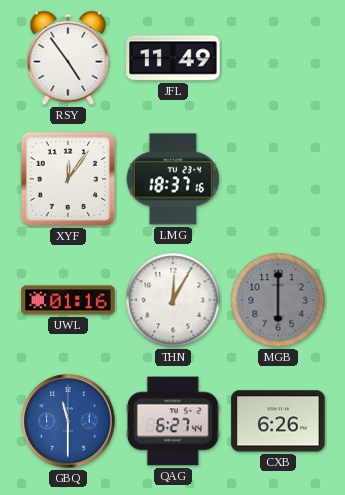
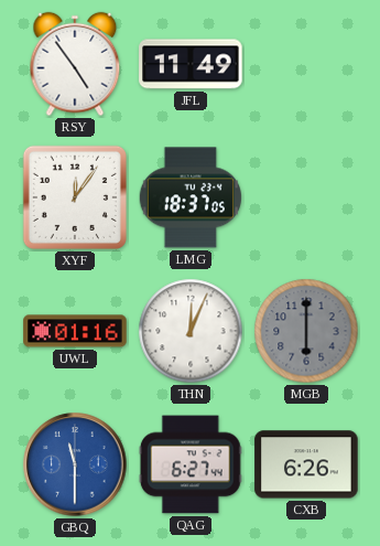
LMG: 18:37:16 -> 18:37:05 (191, 197)
THN: 12:05 -> 12:04 (191, 331)
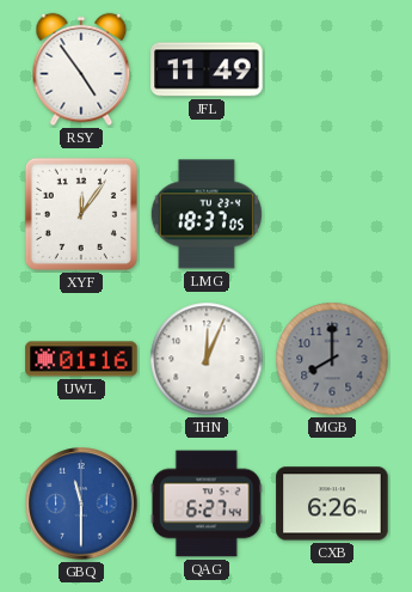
MGB: 6:00 -> 8:00 (332, 359)
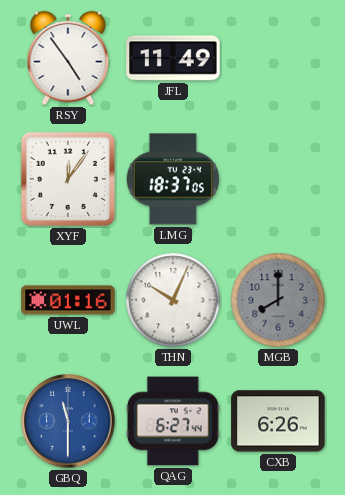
THN: 12:04 -> 10:04 (173, 300)
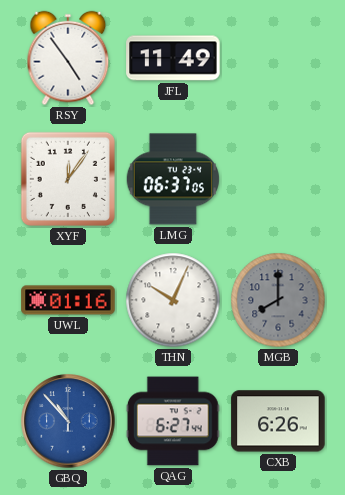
LMG: 18:37 -> 06:37 (173, 179)
GBQ: 11:30 -> 10:53 (68, 421)
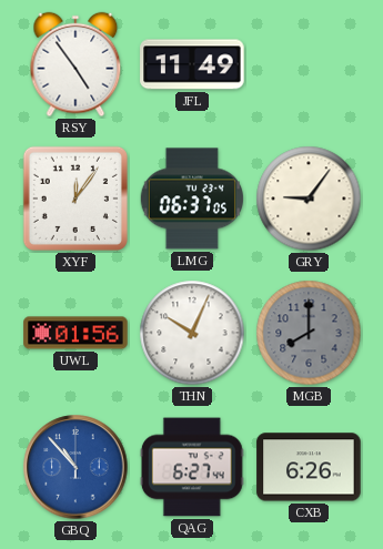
GRY: none -> 9:06 (309, 199)
UWL: 01:16 -> 01:56 (75, 333)
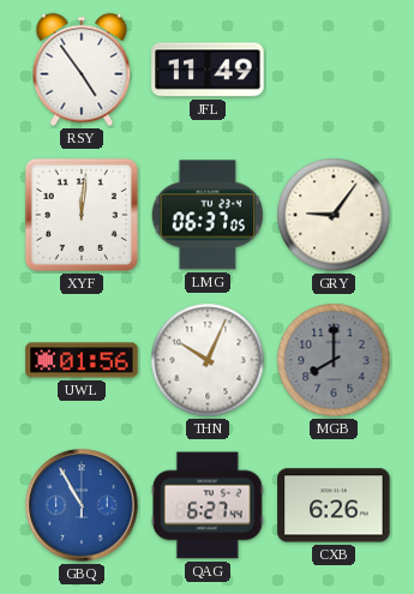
XYF: 12:06 -> 12:01 (82, 215)
GBQ: 10:53 -> 10:55 (82, 505)
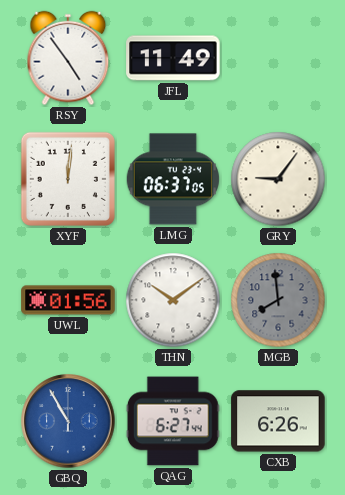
THN: 10:04 -> 10:09 (173, 300)
MGB: 8:00 -> 7:59 (278, 300)
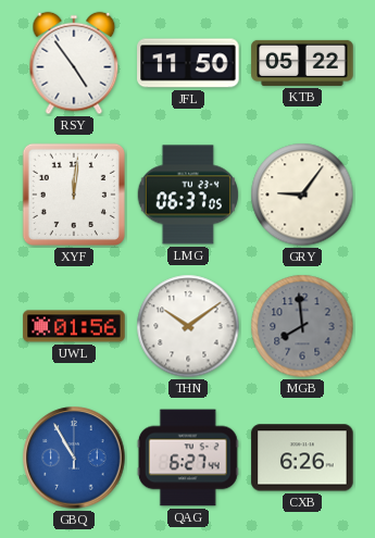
JFL: 11:49 -> 11:50 (188, 63)
KTB: none -> 05:22 (302, 63)
